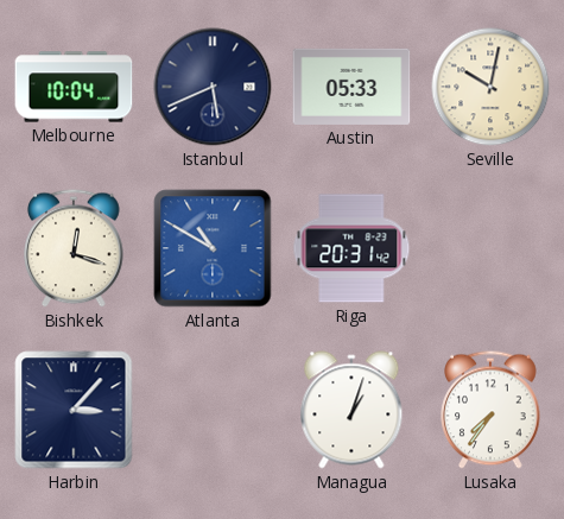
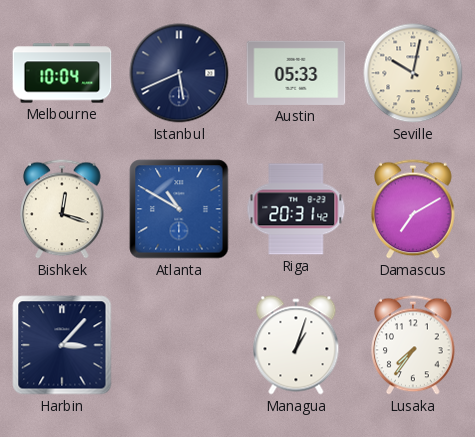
Damascus: none -> 7:10 (413, 209)
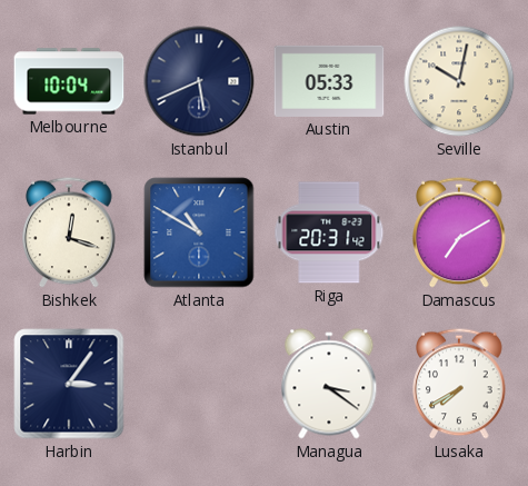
Harbin: 3:07 -> 3:06 (69, 384)
Managua: 1:03 -> 3:21 (329, 384)
Lusaka: 7:36 -> 7:40 (459, 384)
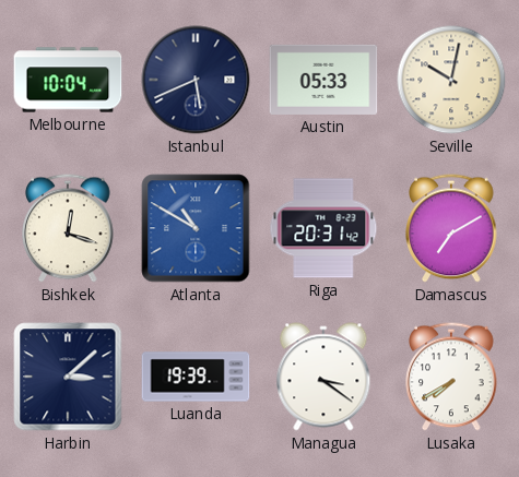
Harbin: 3:06 -> 3:08 (68, 377)
Luanda: none -> 19:39 (196, 377)
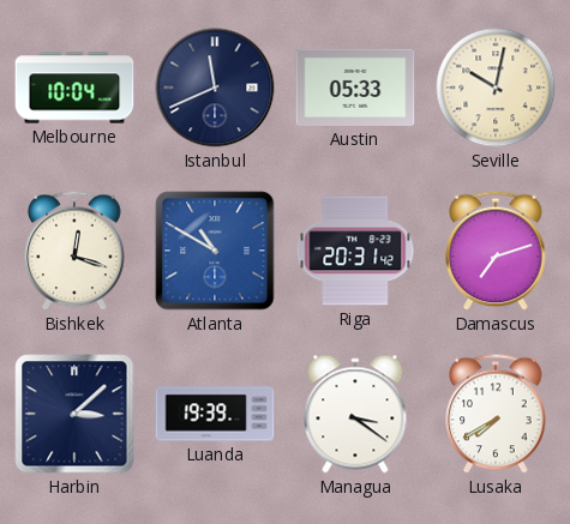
Istanbul: 5:41 -> 11:41 (215, 88)
Damascus: 7:10 -> 7:12 (496, 251)
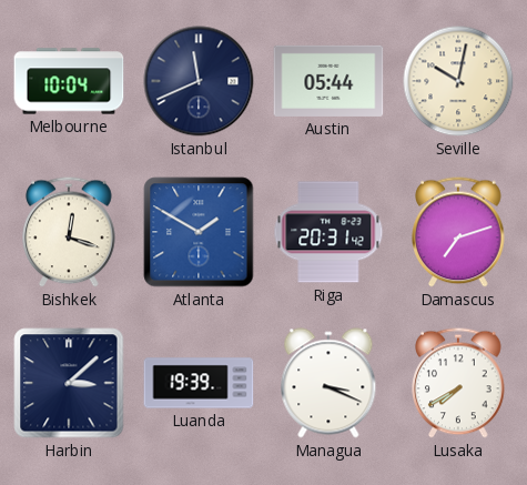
Austin: 05:33 -> 05:44 (328, 81)
Atlanta: 10:50 -> 1:50 (199, 232)
Managua: 3:21 -> 3:19 (328, 383)
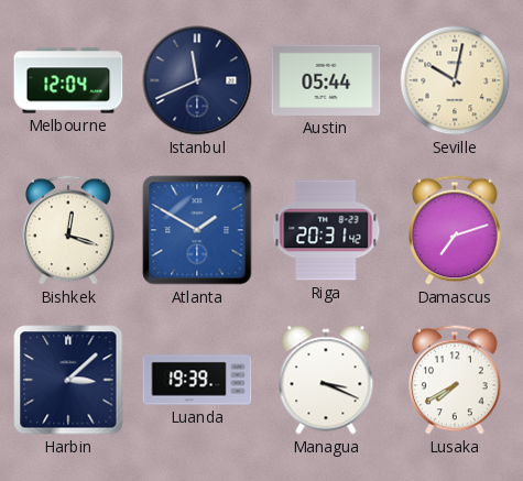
Melbourne: 10:04 -> 12:04 (68, 80)
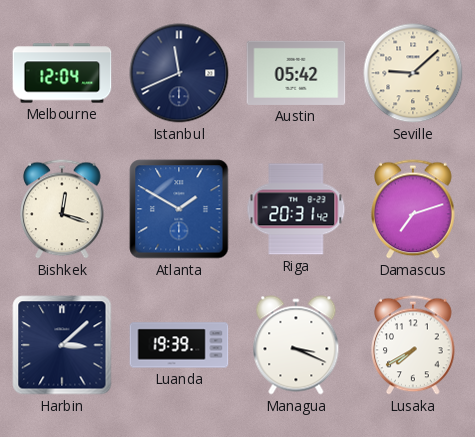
Austin: 05:44 -> 05:42 (296, 73)
Seville: 10:02 -> 9:08 (413, 73)
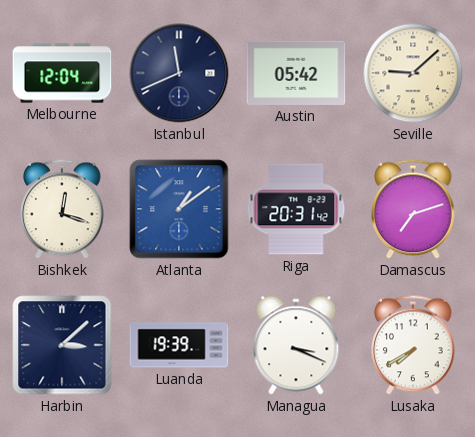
Atlanta: 1:50 -> 1:09 (179, 209)
